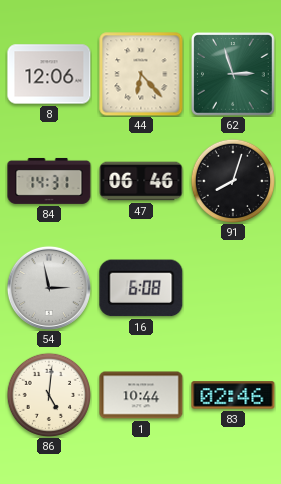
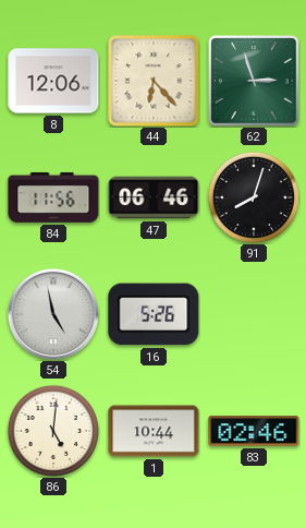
84: 14:31 -> 11:56 (53, 197)
54: 2:58 -> 4:58 (53, 314)
16: 6:08 -> 5:26 (154, 314)
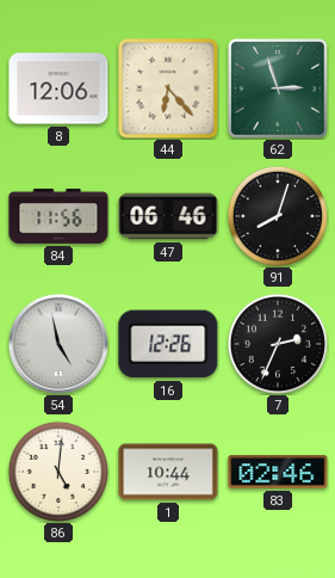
16: 5:26 -> 12:26 (168, 344)
7: none -> 2:34 (277, 343)
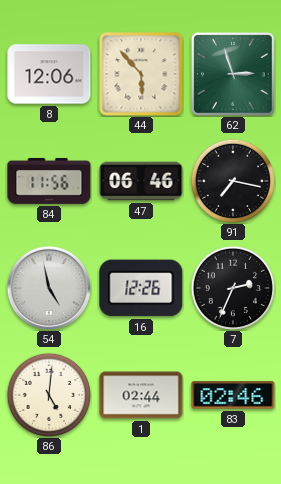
44: 6:23 -> 5:53 (141, 74)
91: 8:03 -> 7:17 (232, 180)
1: 10:44 -> 02:44 (141, 395)
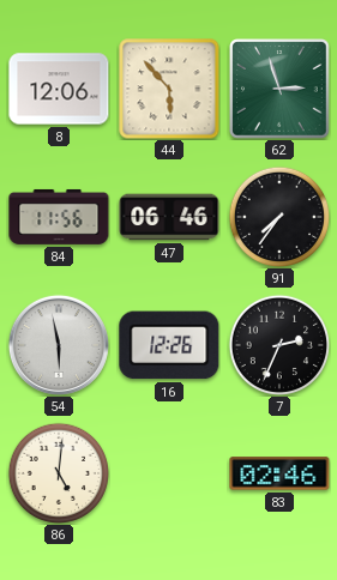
91: 7:17 -> 7:36 (278, 216)
54: 4:58 -> 5:58 (59, 345)
1: 02:44 -> none (141, 395)
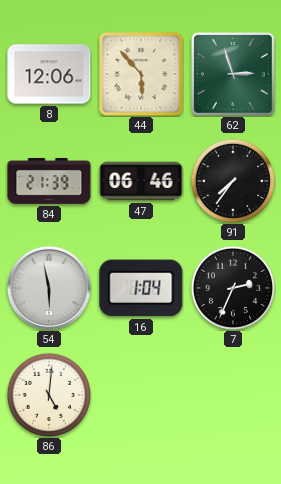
84: 11:56 -> 21:39 (49, 181)
16: 12:26 -> 1:04 (141, 288)
83: 02:46 -> none (279, 473)
